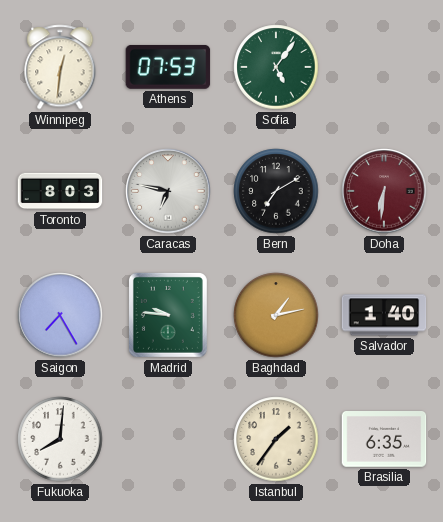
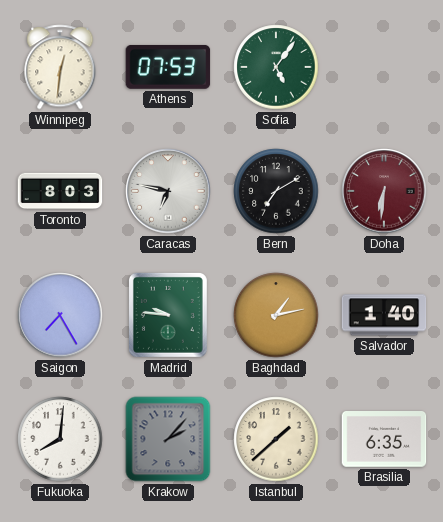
Krakow: none -> 2:07 (168, 439)
Istanbul: 1:36 -> 1:38 (276, 439)
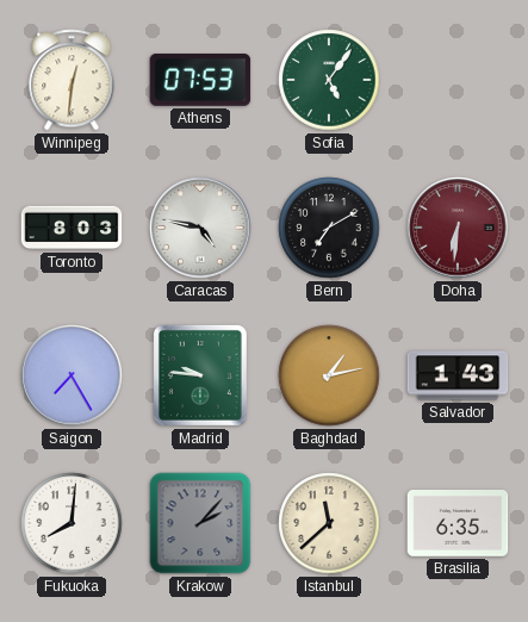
Caracas: 6:47 -> 4:47 (200, 228)
Salvador: 1:40 -> 1:43 (458, 375)
Istanbul: 1:38 -> 11:38 (329, 523)
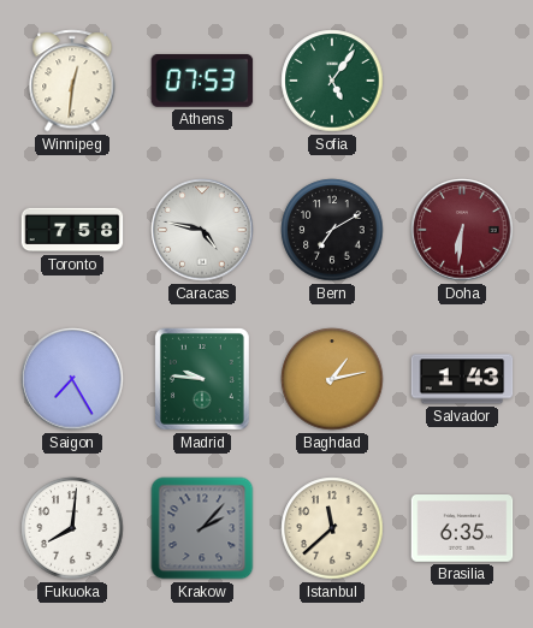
Toronto: 8:03 -> 7:58 (72, 230)
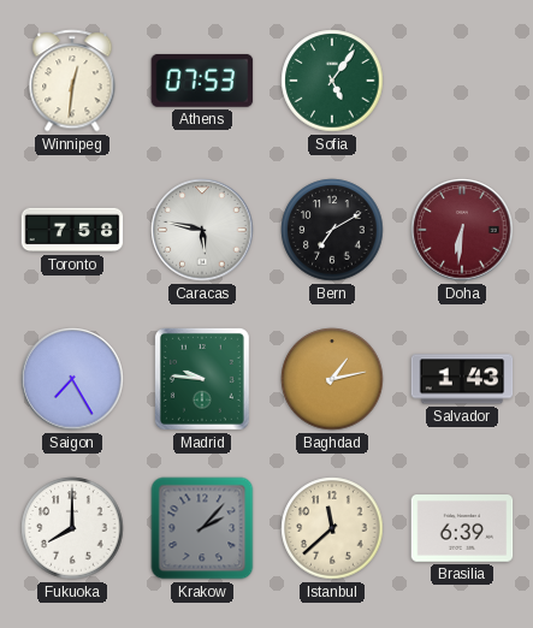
Caracas: 4:47 -> 5:47 (202, 230)
Fukuoka: 8:01 -> 8:00 (72, 528)
Brasilia: 6:35 -> 6:39 (462, 529)
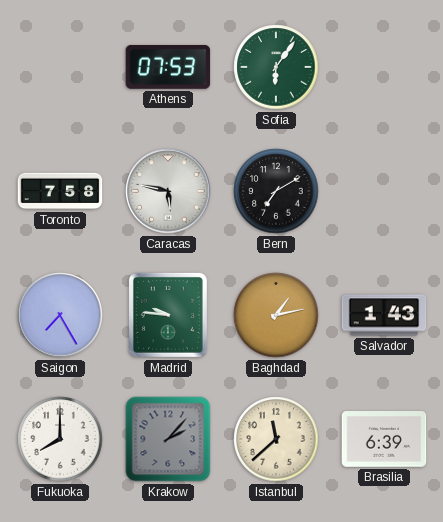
Winnipeg: 12:31 -> none (72, 81)
Sofia: 5:06 -> 6:06 (276, 67)
Doha: 6:31 -> none (462, 230)
